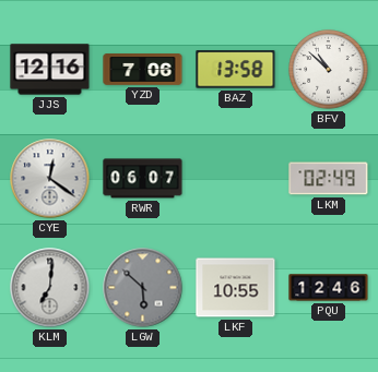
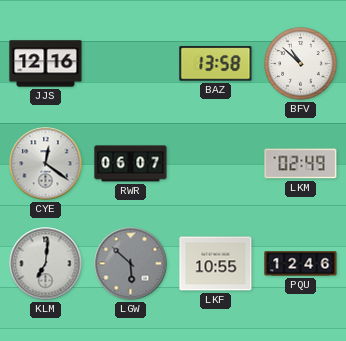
YZD: 7:06 -> none (143, 70)
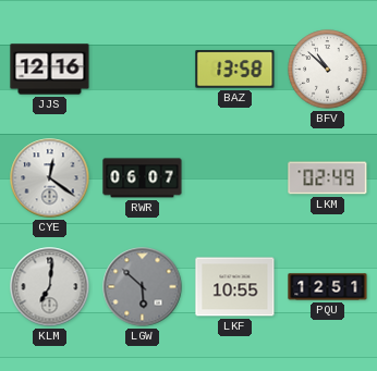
PQU: 12:46 -> 12:51 (328, 287)
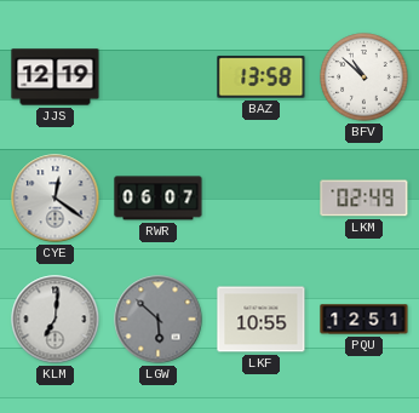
JJS: 12:16 -> 12:19 (56, 78)
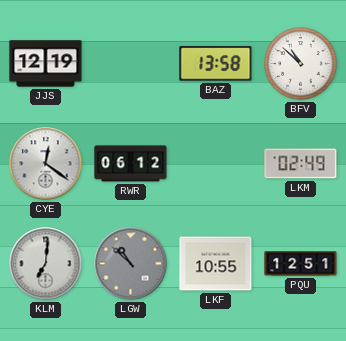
RWR: 06:07 -> 06:12 (131, 164)
LGW: 5:52 -> 10:52 (131, 264)
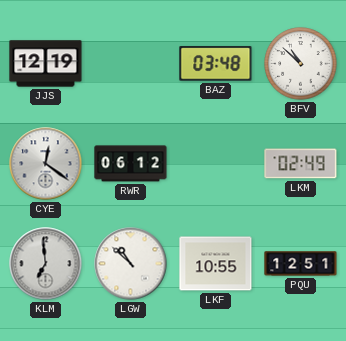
BAZ: 13:58 -> 03:48 (216, 64)
KLM: 7:01 -> 6:59 (46, 264)
LGW dial: grey -> white (131, 264)
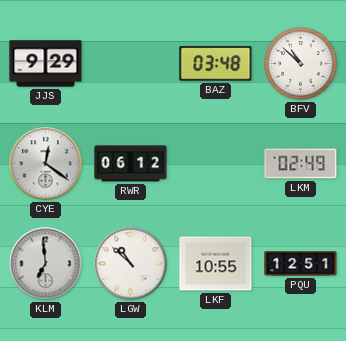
JJS: 12:19 -> 9:29 (46, 64)
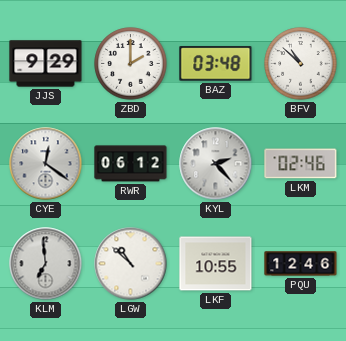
ZBD: none -> 2:00 (131, 64)
KYL: none -> 2:23 (216, 164)
LKM: 02:49 -> 02:46 (301, 164)
PQU: 12:51 -> 12:46 (301, 264)
